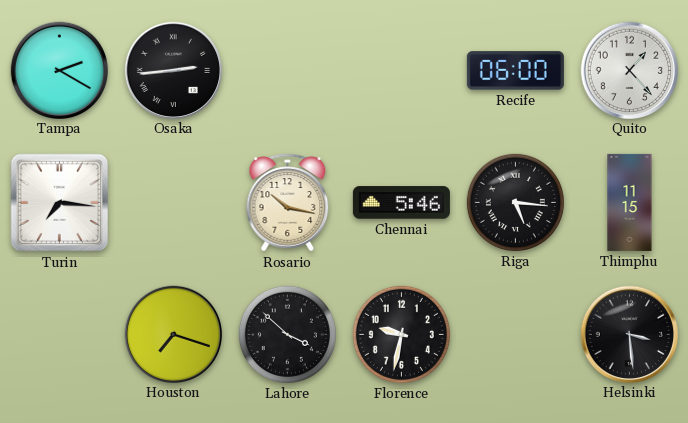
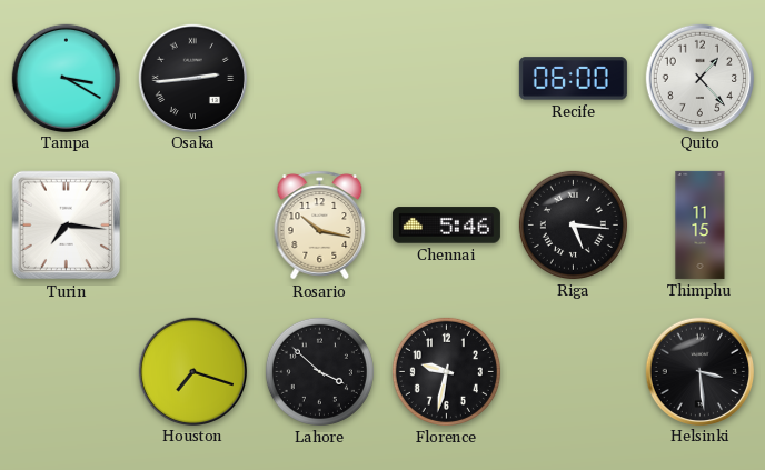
Tampa: 2:20 -> 3:20 (66, 78)
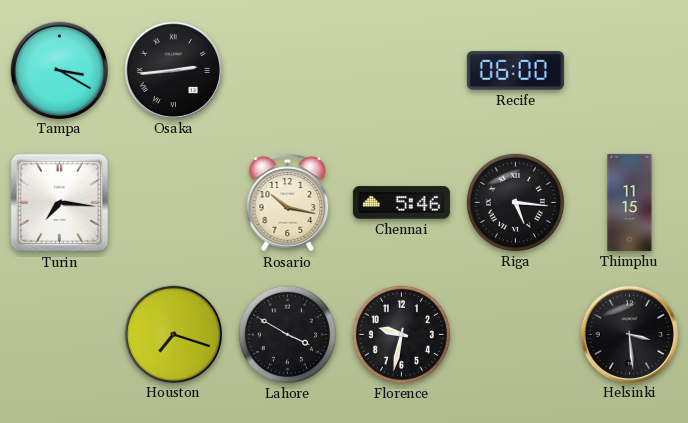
Quito: 1:23 -> none (699, 78)
Lahore: 3:52 -> 3:50 (287, 334)
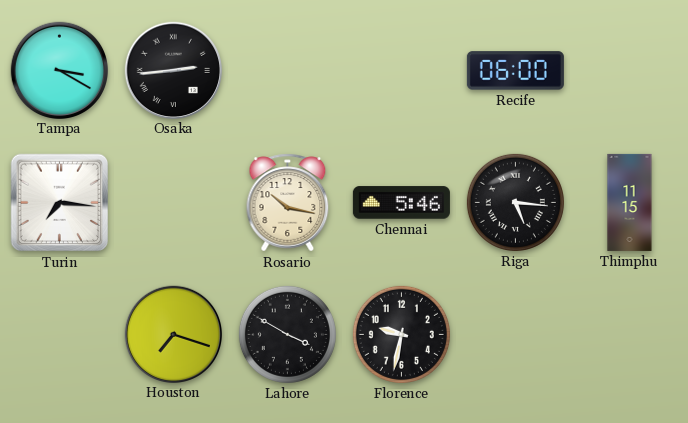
Helsinki: 3:29 -> none (629, 334)
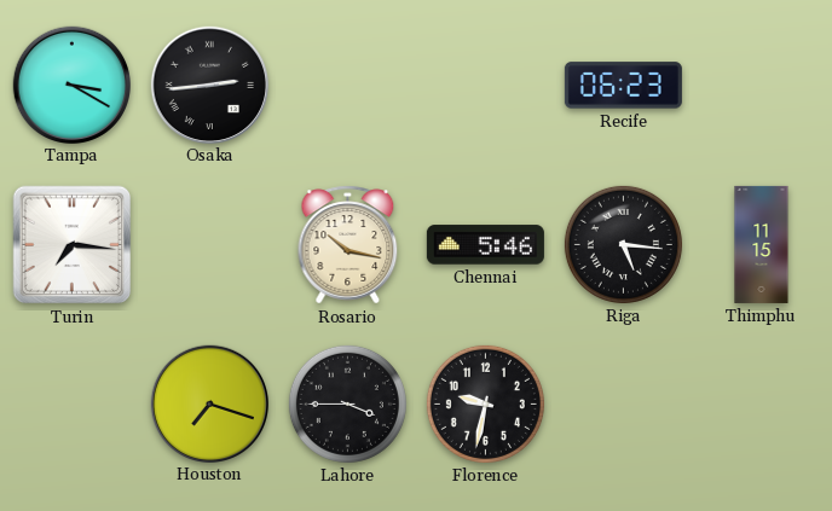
Recife: 06:00 -> 06:23 (623, 86)
Lahore: 3:50 -> 3:45 (347, 403)
